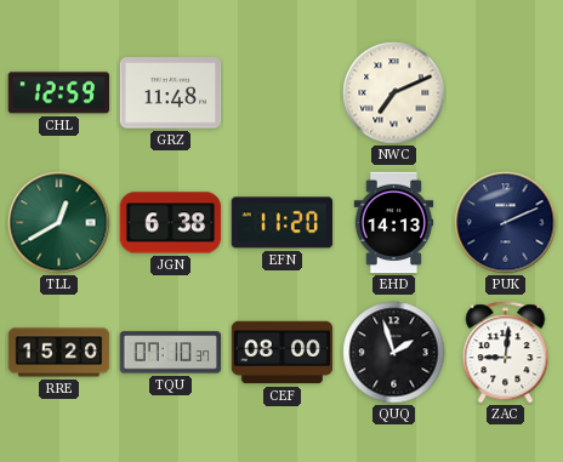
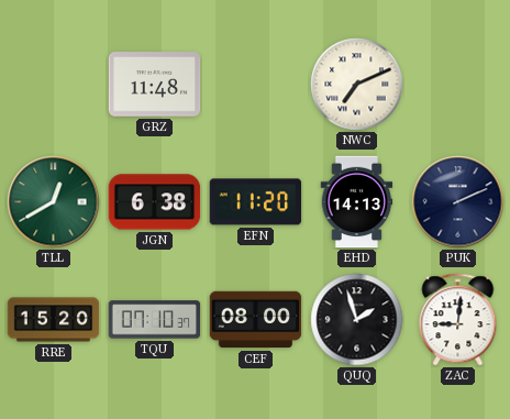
CHL: 12:59 -> none (59, 93)
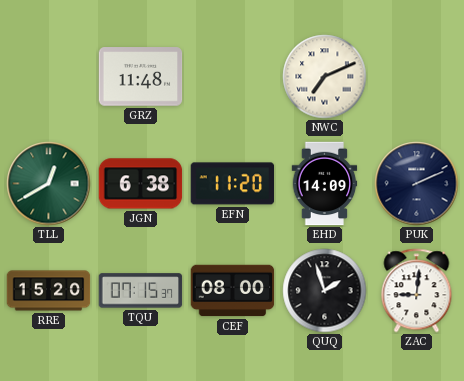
EHD: 14:13 -> 14:09 (325, 184)
TQU: 07:10 -> 07:15 (141, 291)
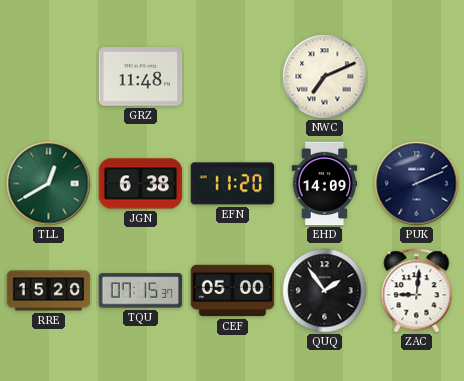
CEF: 08:00 -> 05:00 (233, 291)
QUQ: 1:57 -> 1:54 (325, 291)
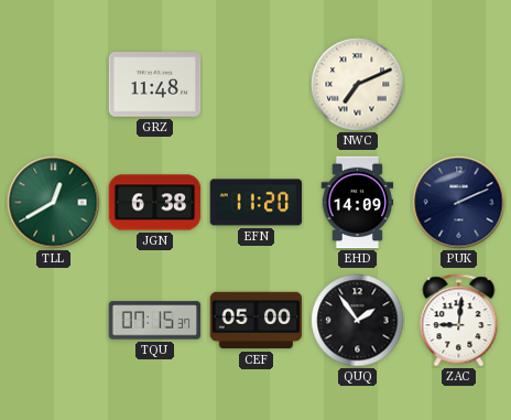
RRE: 15:20 -> none (49, 291)
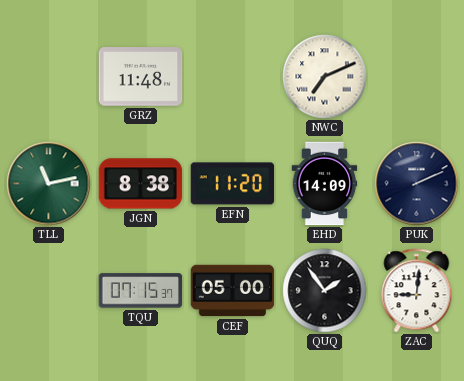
TLL: 12:40 -> 11:13 (49, 184)
JGN: 6:38 -> 8:38 (141, 184)
